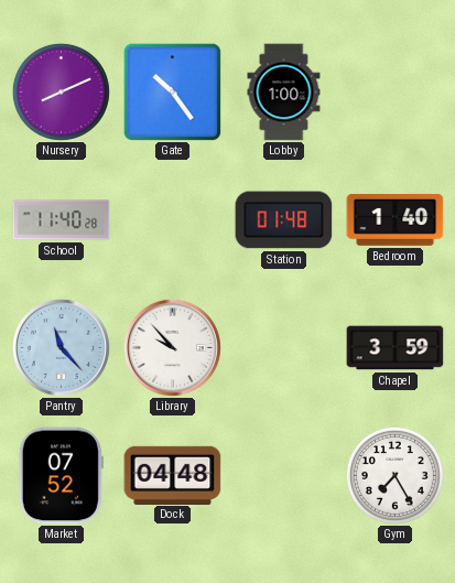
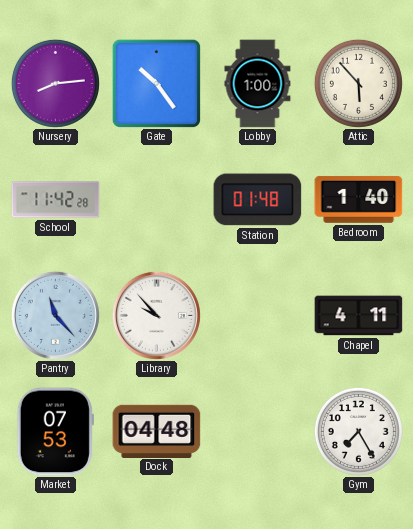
Nursery: 8:11 -> 8:14 (55, 83)
Attic: none -> 5:53 (358, 83)
School: 11:40 -> 11:42 (56, 200)
Chapel: 3:59 -> 4:11 (359, 316)
Market: 07:52 -> 07:53 (55, 432)
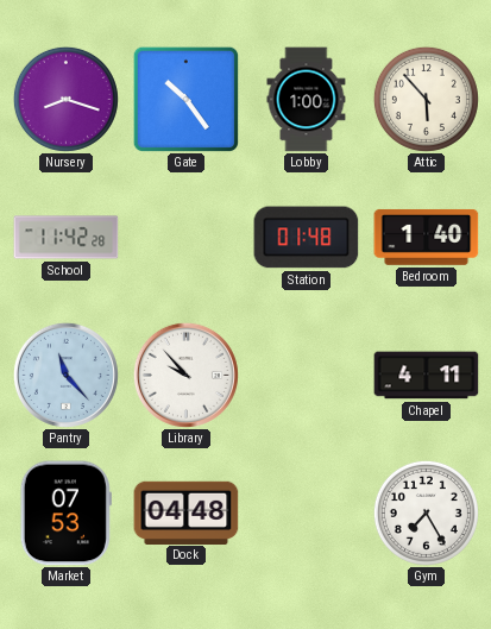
Nursery: 8:14 -> 8:18 (65, 99)
